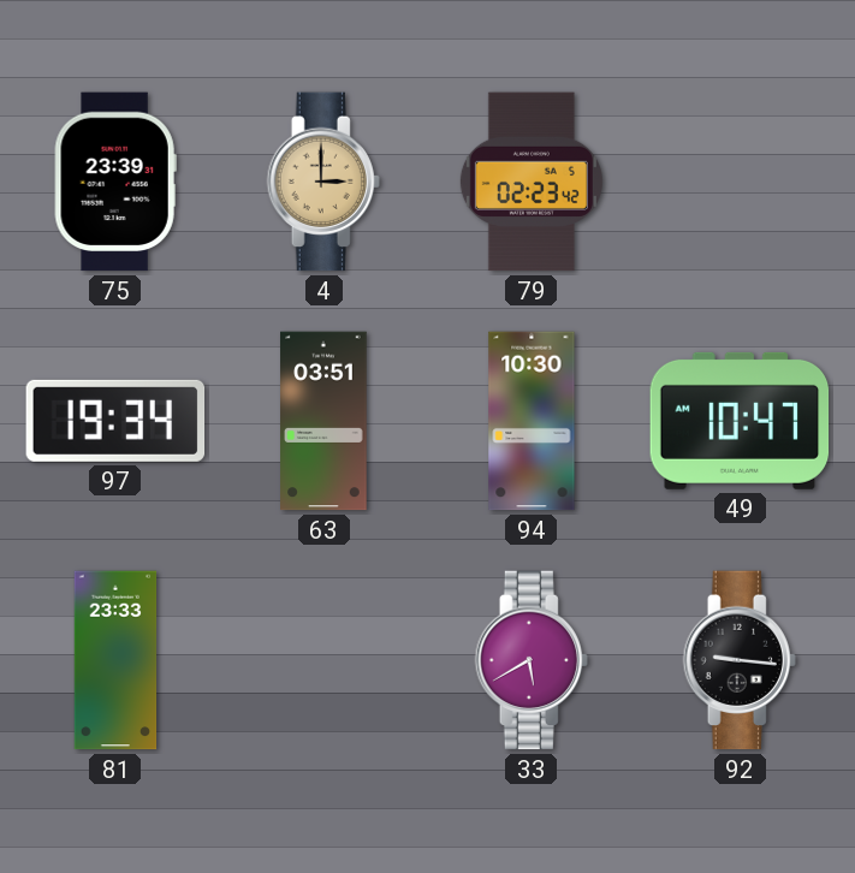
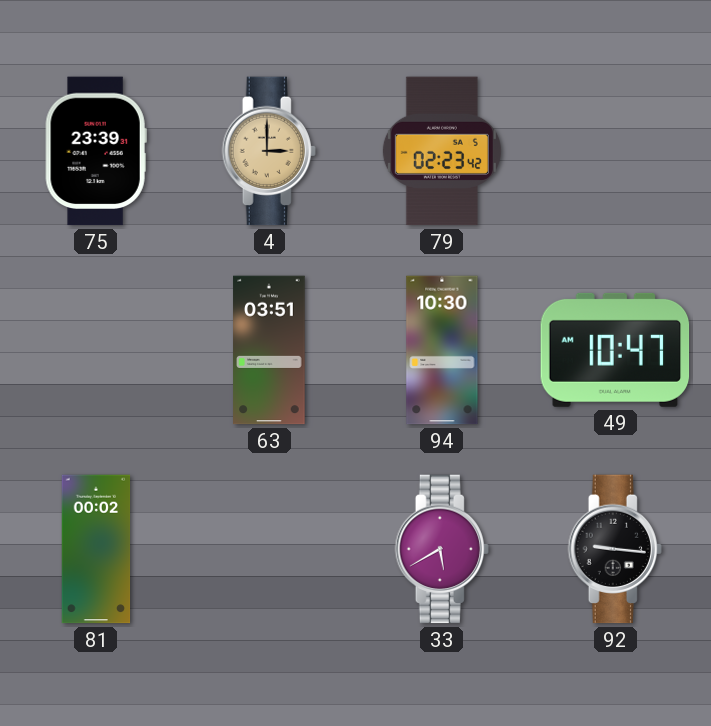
97: 19:34 -> none (115, 421)
81: 23:33 -> 00:02 (96, 549)
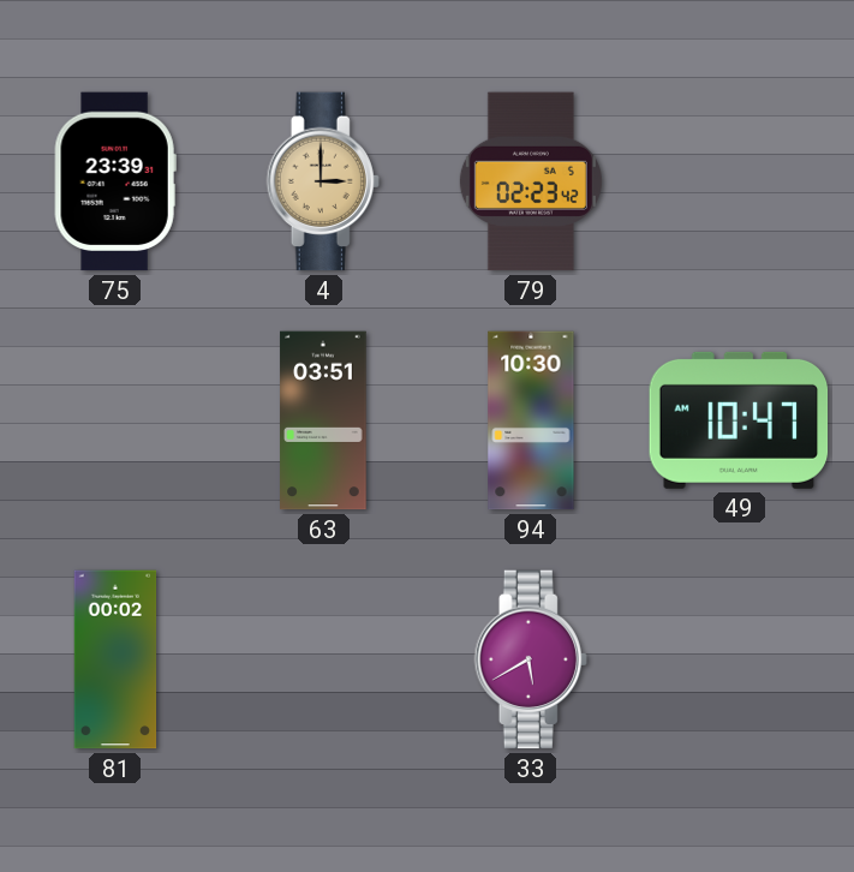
92: 9:16 -> none (615, 549)
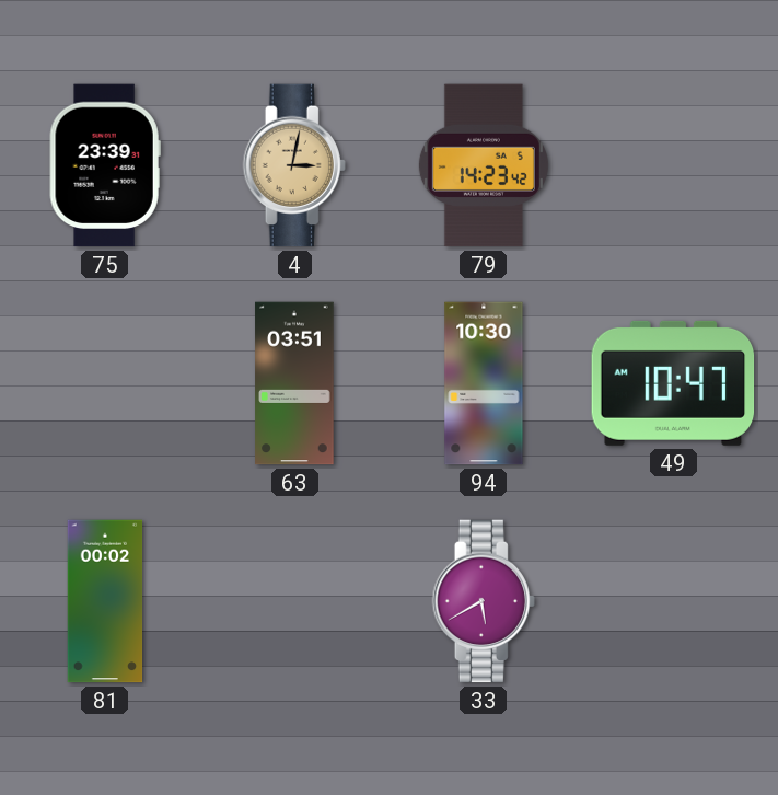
4: 3:00 -> 3:02 (294, 165)
79: 02:23 -> 14:23 (484, 165)
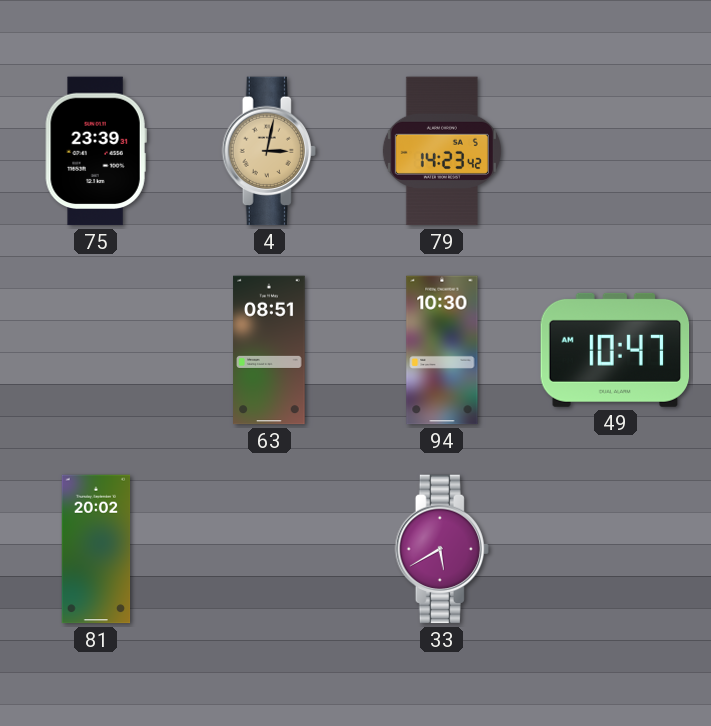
63: 03:51 -> 08:51 (269, 350)
81: 00:02 -> 20:02 (96, 549)
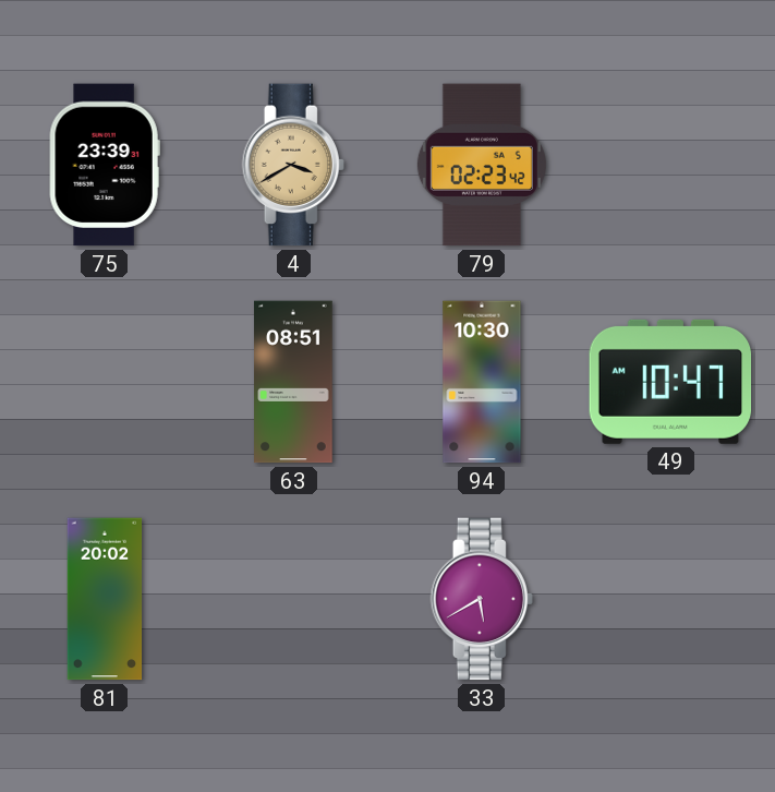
4: 3:02 -> 3:40 (293, 165)
79: 14:23 -> 02:23 (482, 165)
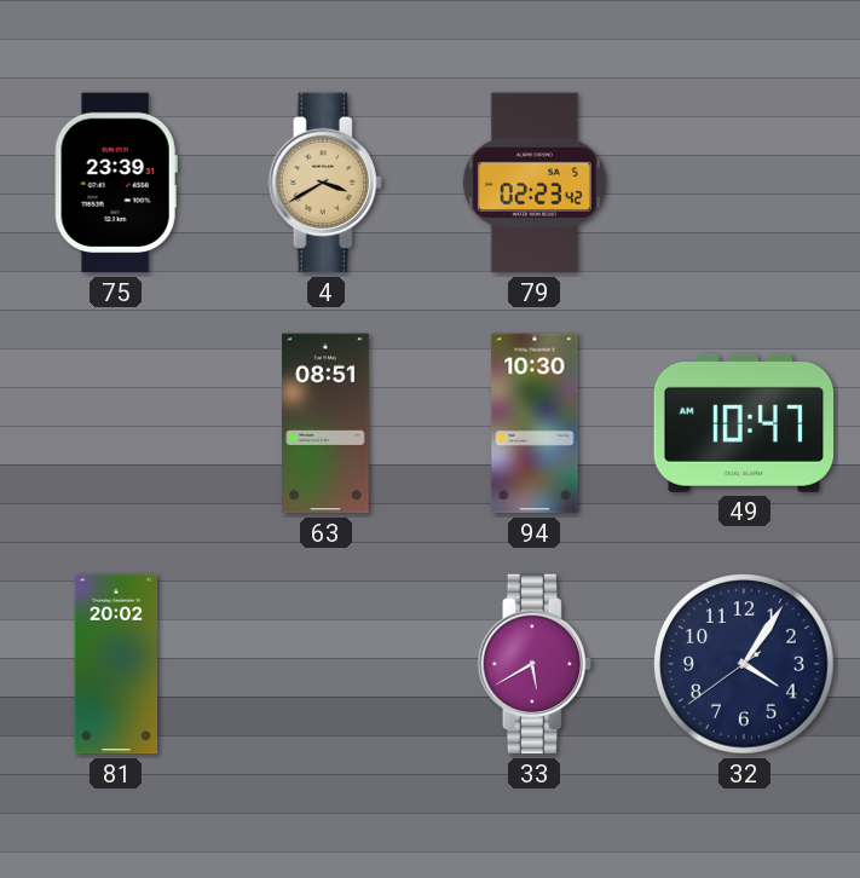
32: none -> 4:05 (744, 664)
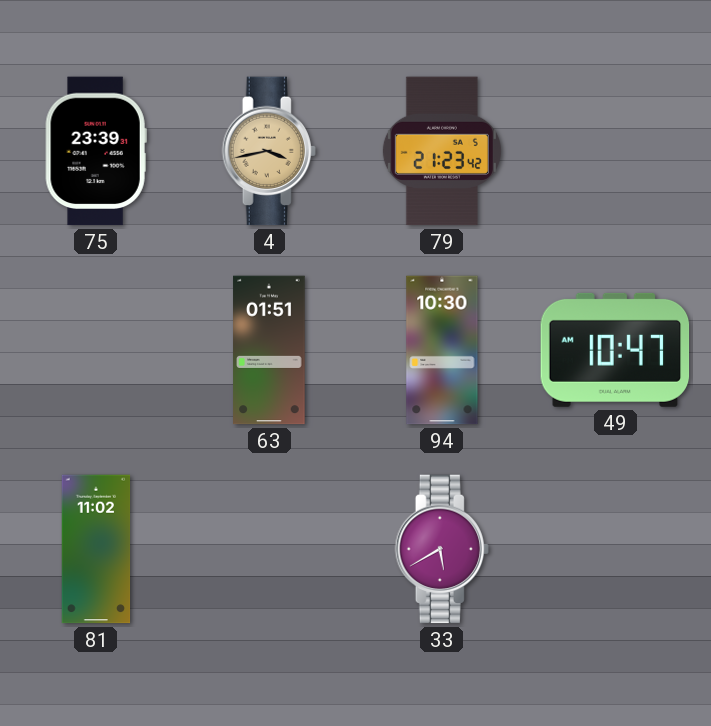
4: 3:40 -> 3:43 (269, 151)
79: 02:23 -> 21:23 (442, 151)
63: 08:51 -> 01:51 (269, 350)
81: 20:02 -> 11:02 (96, 549)
32: 4:05 -> none (744, 664)
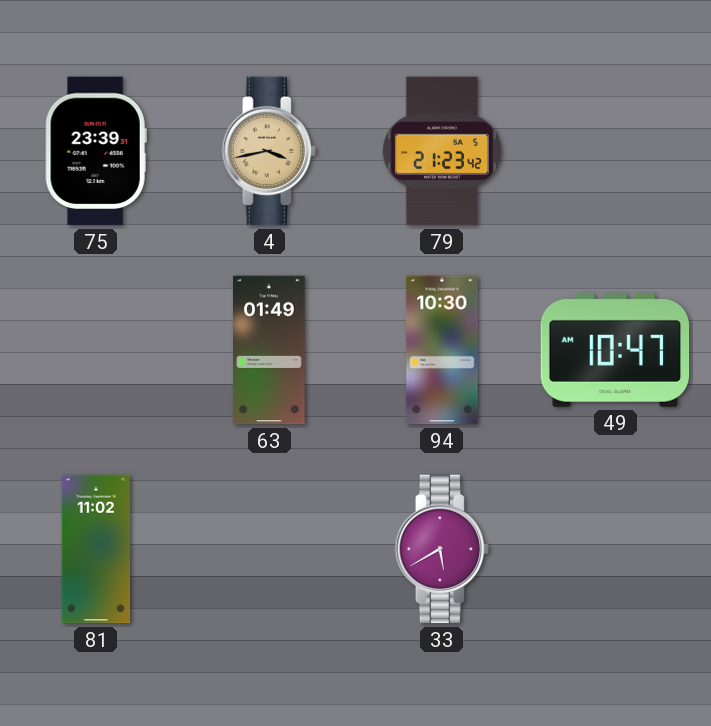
63: 01:51 -> 01:49 (269, 350)
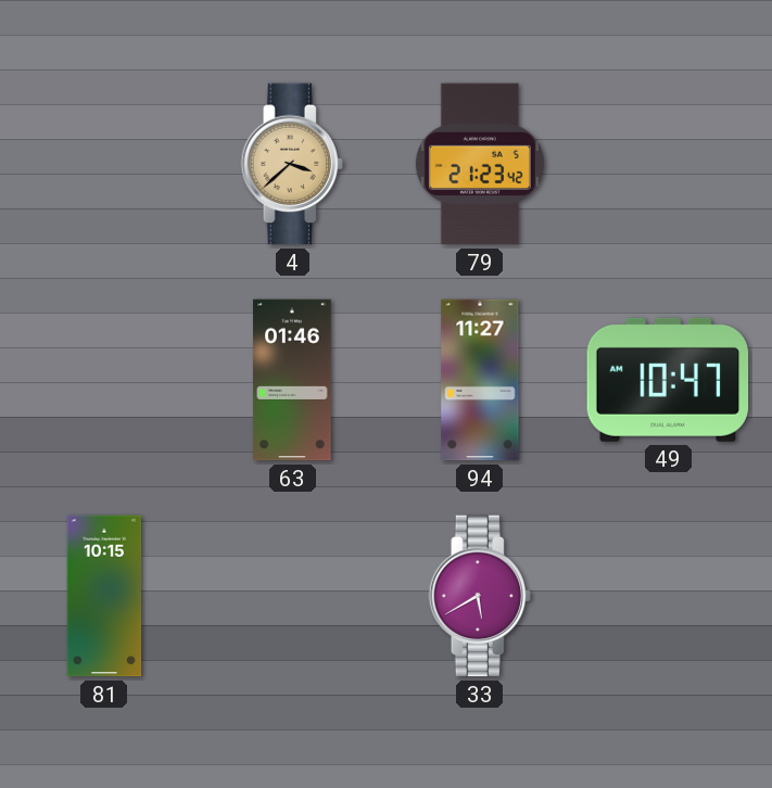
75: 23:39 -> none (96, 151)
4: 3:43 -> 3:38 (292, 164)
63: 01:49 -> 01:46 (292, 380)
94: 10:30 -> 11:27 (480, 380)
81: 11:02 -> 10:15 (104, 596)
